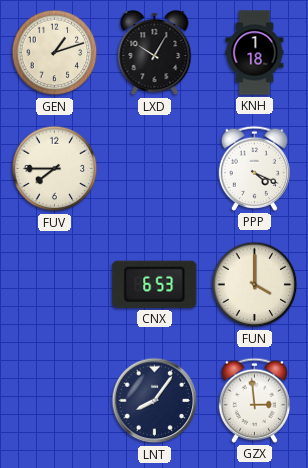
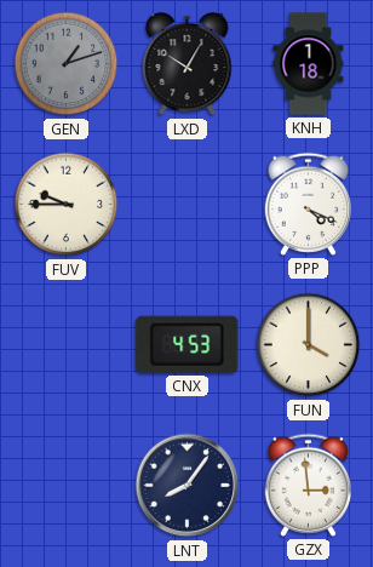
GEN dial: cream -> grey (67, 64)
FUV: 7:45 -> 9:45 (67, 205)
CNX: 6:53 -> 4:53 (188, 344)
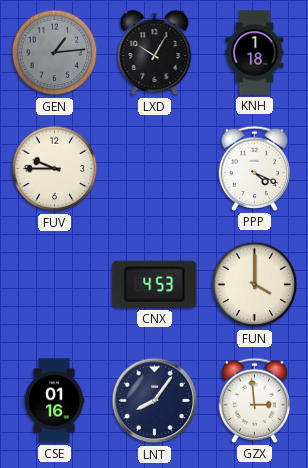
GEN: 1:12 -> 1:14 (55, 53)
CSE: none -> 01:16 (54, 401)
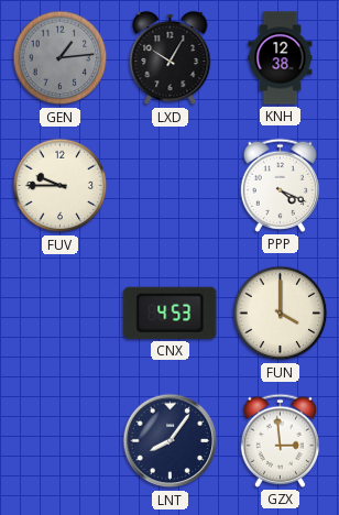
KNH: 1:18 -> 12:38 (281, 58)
CSE: 01:16 -> none (54, 401)
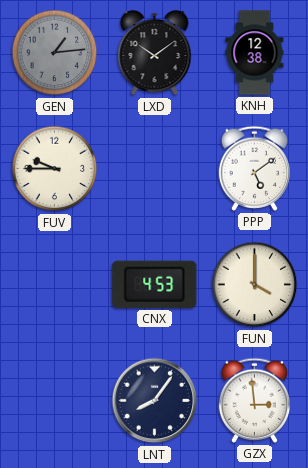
LXD: 10:05 -> 10:09 (155, 53)
PPP: 4:19 -> 5:09 (254, 168)
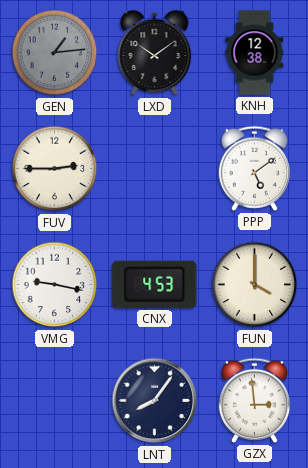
FUV: 9:45 -> 2:45 (55, 169)
VMG: none -> 9:17 (55, 285)
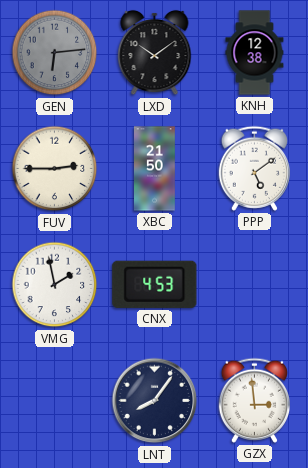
GEN: 1:14 -> 6:14 (55, 53)
XBC: none -> 21:50 (155, 169)
VMG: 9:17 -> 1:58 (55, 285)
FUN: 4:00 -> none (255, 285)
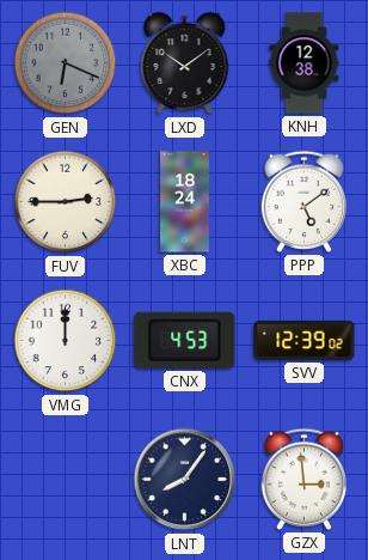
GEN: 6:14 -> 6:19 (66, 63)
XBC: 21:50 -> 18:24 (185, 202)
VMG: 1:58 -> 12:00 (66, 341)
SVV: none -> 12:39 (305, 340)
